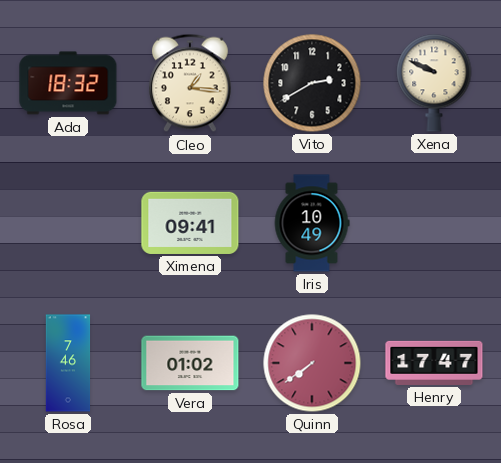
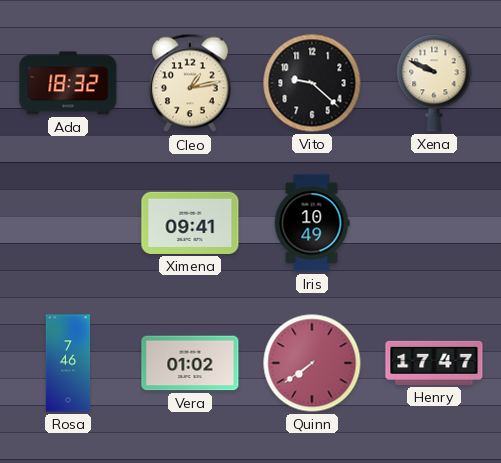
Cleo: 1:16 -> 1:13 (191, 83)
Vito: 2:40 -> 9:22 (312, 83)
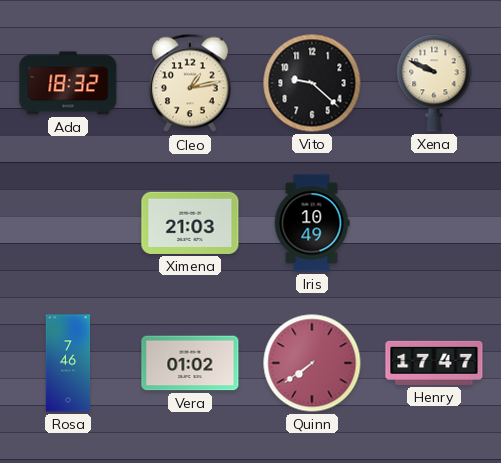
Ximena: 09:41 -> 21:03 (190, 223)
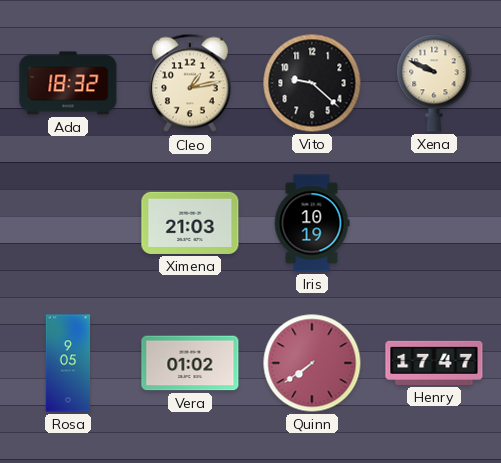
Iris: 10:49 -> 10:19 (312, 223)
Rosa: 7:46 -> 9:05 (68, 363)
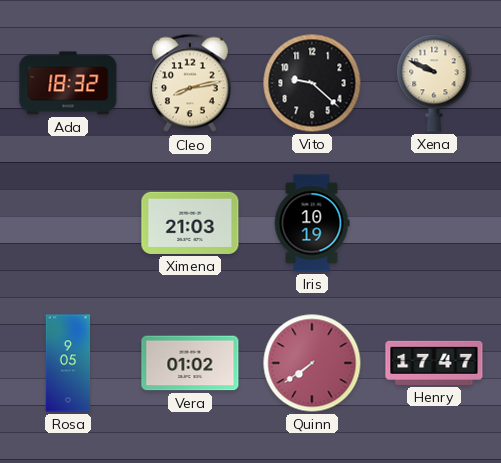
Cleo: 1:13 -> 8:13 (191, 83)
